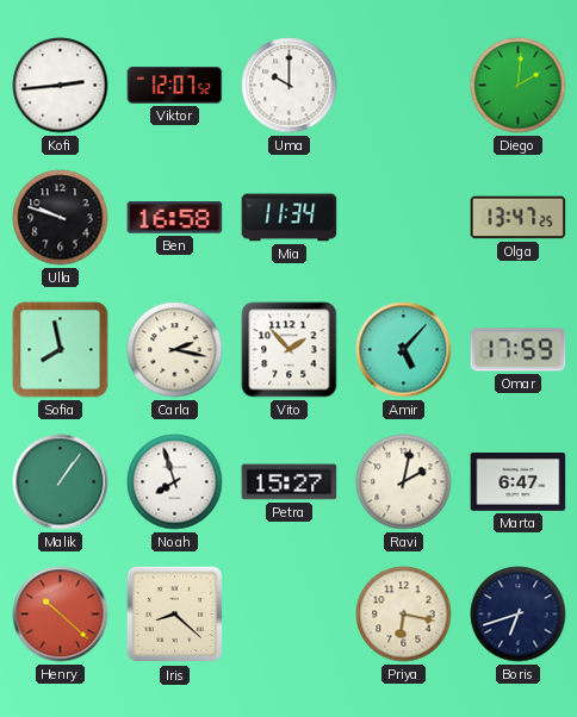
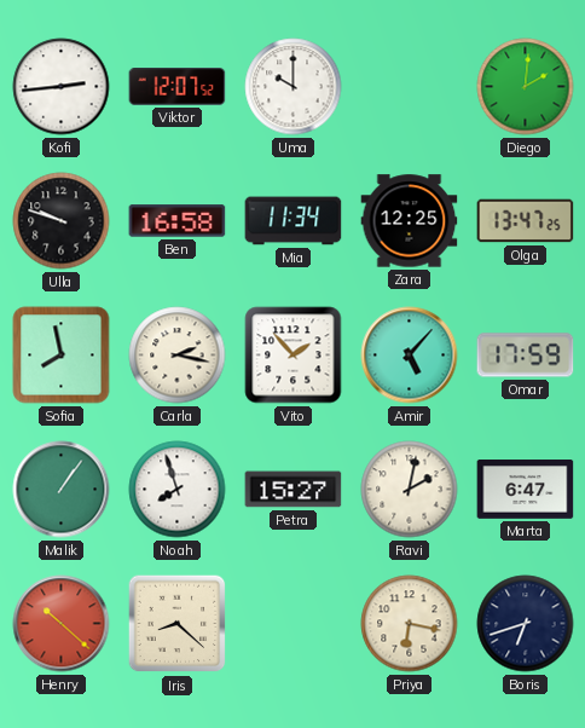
Zara: none -> 12:25 (410, 221)
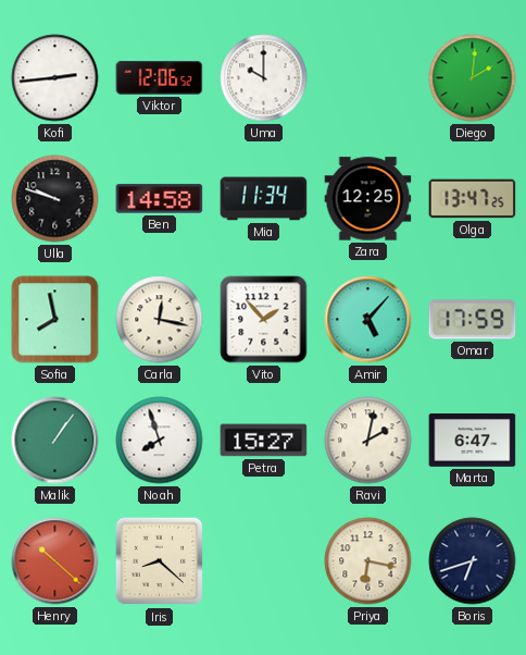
Viktor: 12:07 -> 12:06 (160, 78)
Ben: 16:58 -> 14:58 (160, 199)
Carla: 2:17 -> 12:17 (160, 320)
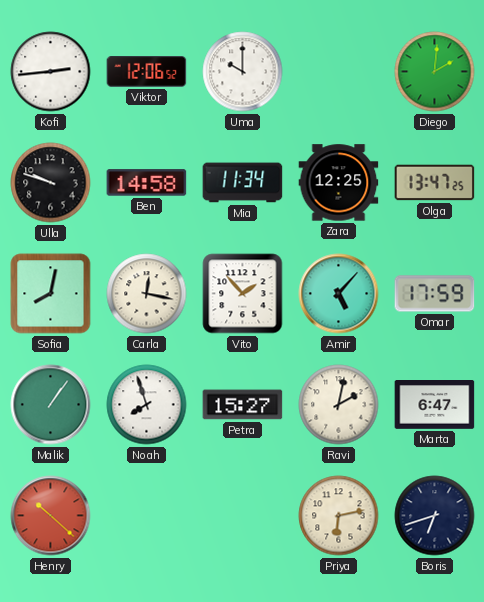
Sofia: 7:58 -> 8:02 (51, 294)
Iris: 8:22 -> none (160, 561)
Priya: 6:17 -> 6:13 (339, 516)
